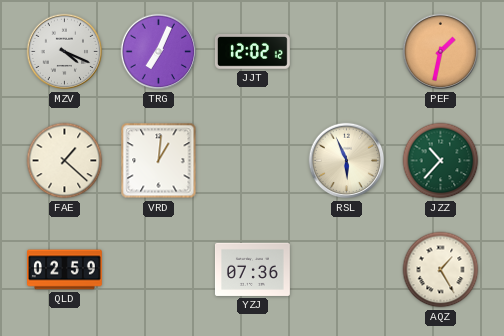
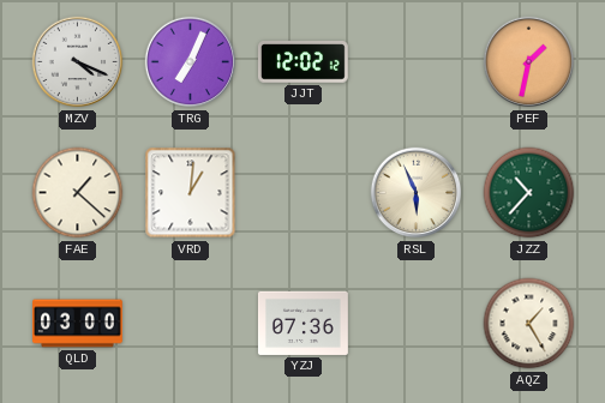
QLD: 02:59 -> 03:00 (78, 324)
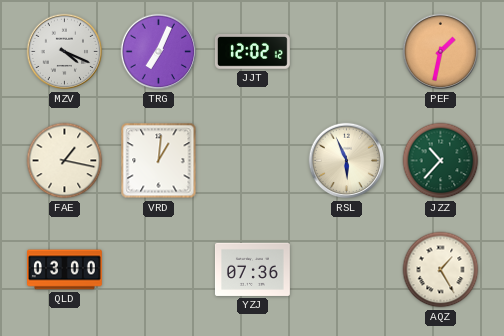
FAE: 1:22 -> 1:17 (65, 161)
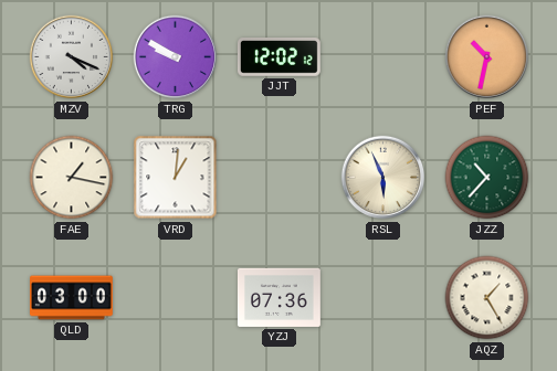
TRG: 7:04 -> 9:50 (176, 57)
PEF: 1:32 -> 10:32 (487, 57)
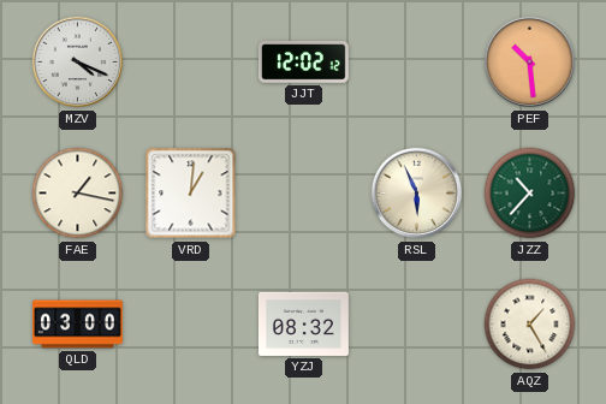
TRG: 9:50 -> none (176, 57)
PEF: 10:32 -> 10:29 (530, 63)
YZJ: 07:36 -> 08:32 (303, 323)
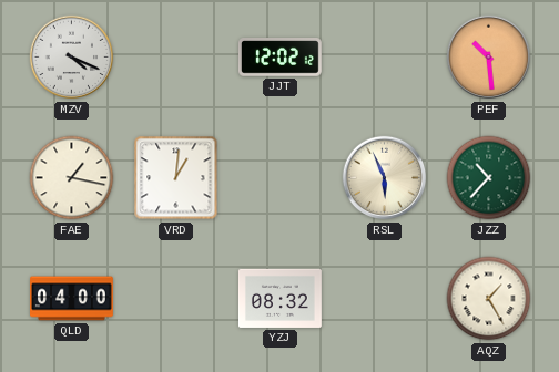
QLD: 03:00 -> 04:00 (72, 299)
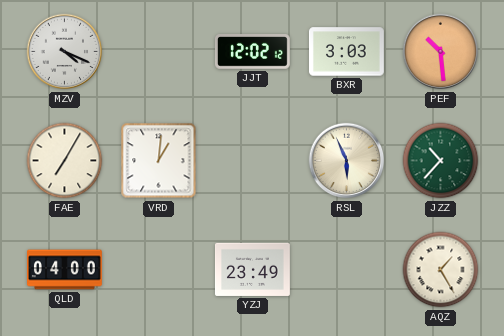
BXR: none -> 3:03 (346, 52)
FAE: 1:17 -> 7:05 (65, 161)
YZJ: 08:32 -> 23:49 (252, 269)
